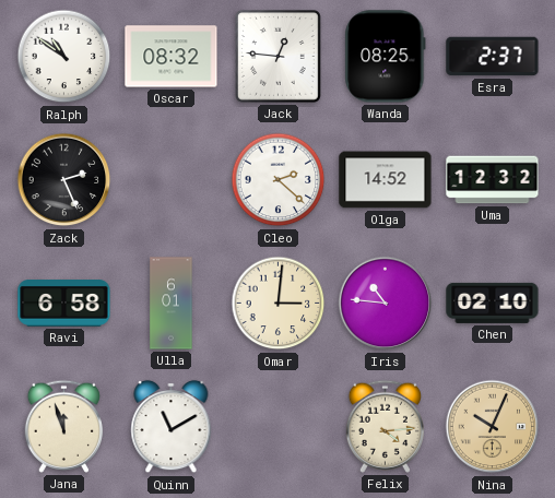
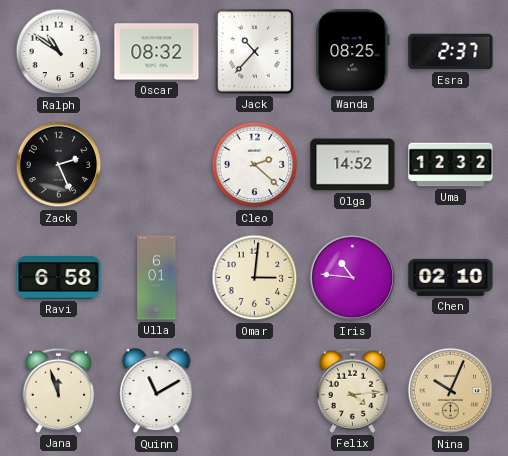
Jack: 12:46 -> 10:37 (255, 52)
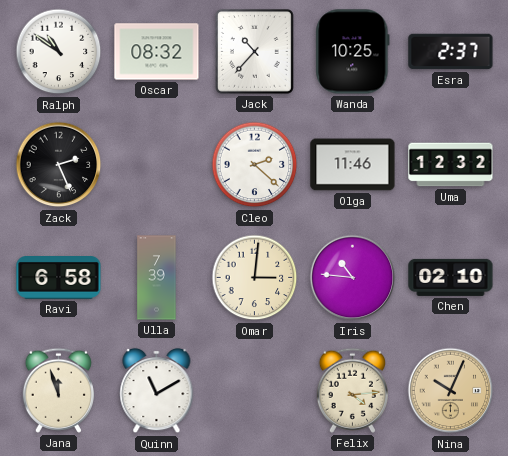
Wanda: 08:25 -> 10:25 (353, 52)
Olga: 14:52 -> 11:46 (353, 165)
Ulla: 6:01 -> 7:39 (157, 278)
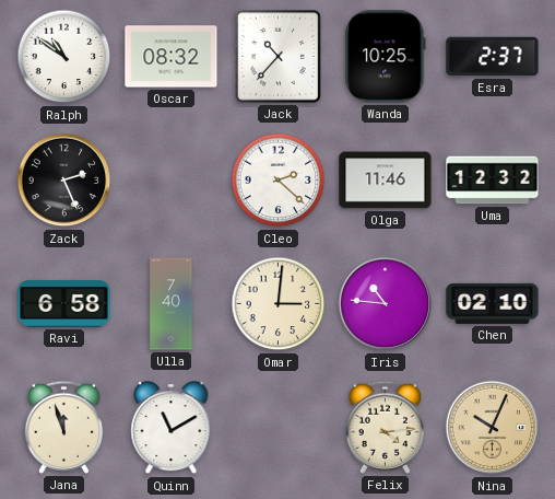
Ulla: 7:39 -> 7:40 (172, 304)
